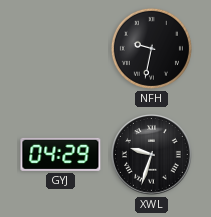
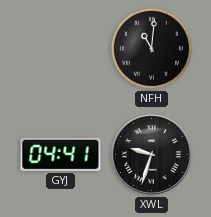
NFH: 9:32 -> 11:01 (151, 48)
GYJ: 04:29 -> 04:41 (61, 154)
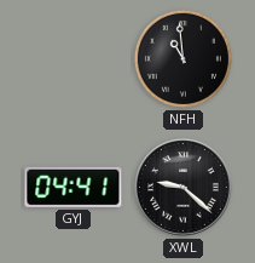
NFH: 11:01 -> 10:59 (182, 58)
XWL: 9:33 -> 9:22 (184, 188)
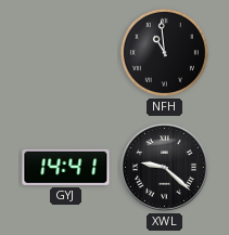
GYJ: 04:41 -> 14:41 (66, 167)
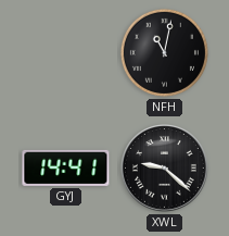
NFH: 10:59 -> 11:02 (164, 52)
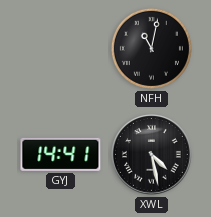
XWL: 9:22 -> 4:28 (152, 155)
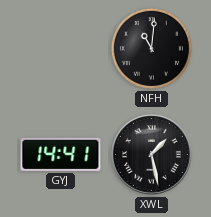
NFH: 11:02 -> 11:01 (151, 48)
XWL: 4:28 -> 1:28 (152, 155)
